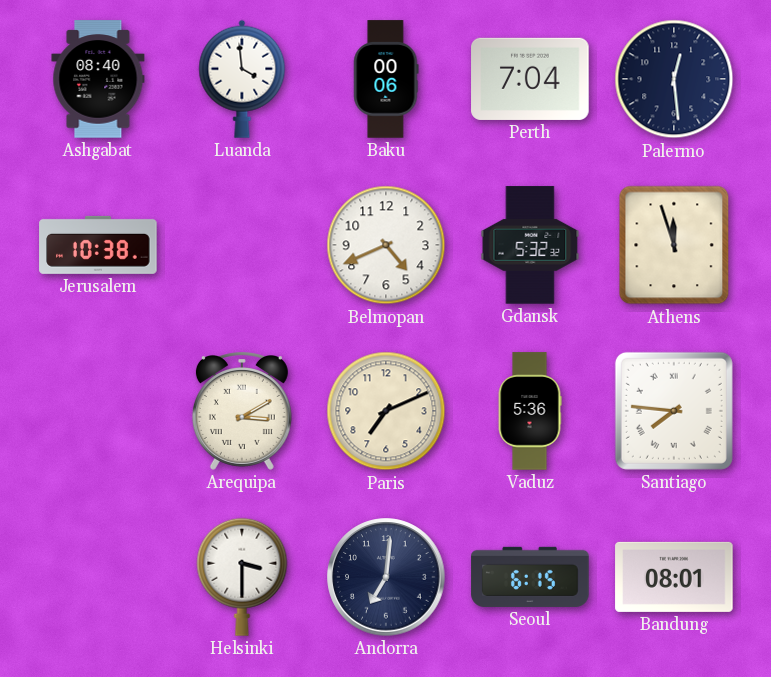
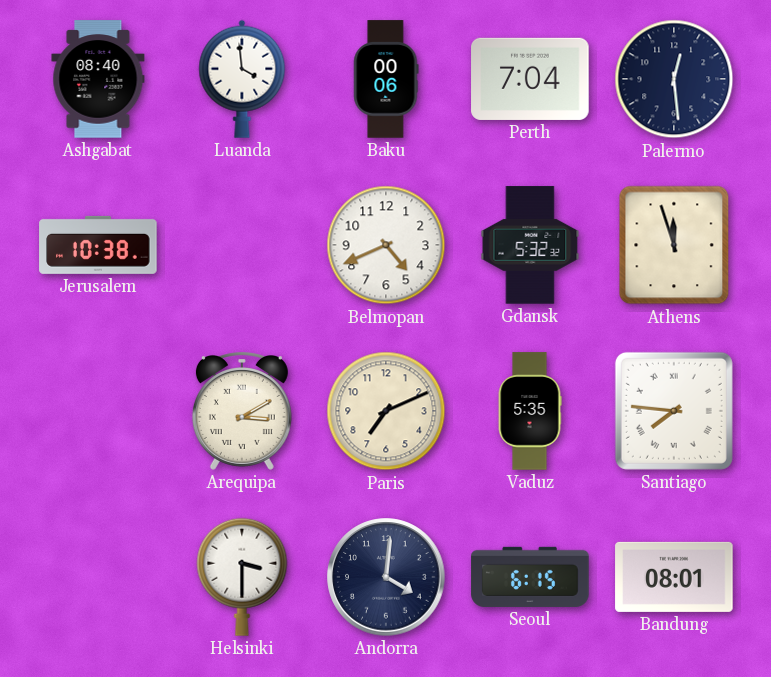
Vaduz: 5:36 -> 5:35 (530, 411)
Andorra: 7:01 -> 4:01 (386, 577)
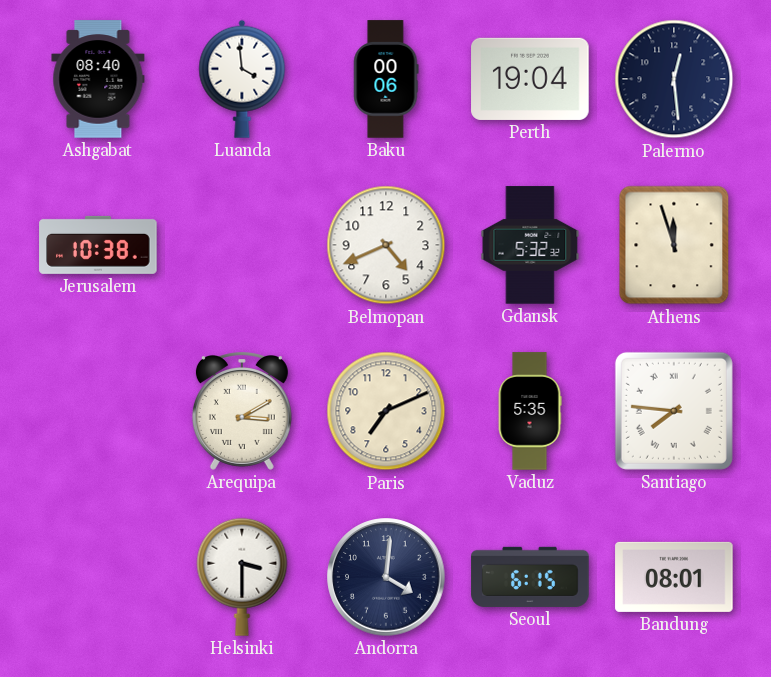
Perth: 7:04 -> 19:04 (530, 79)
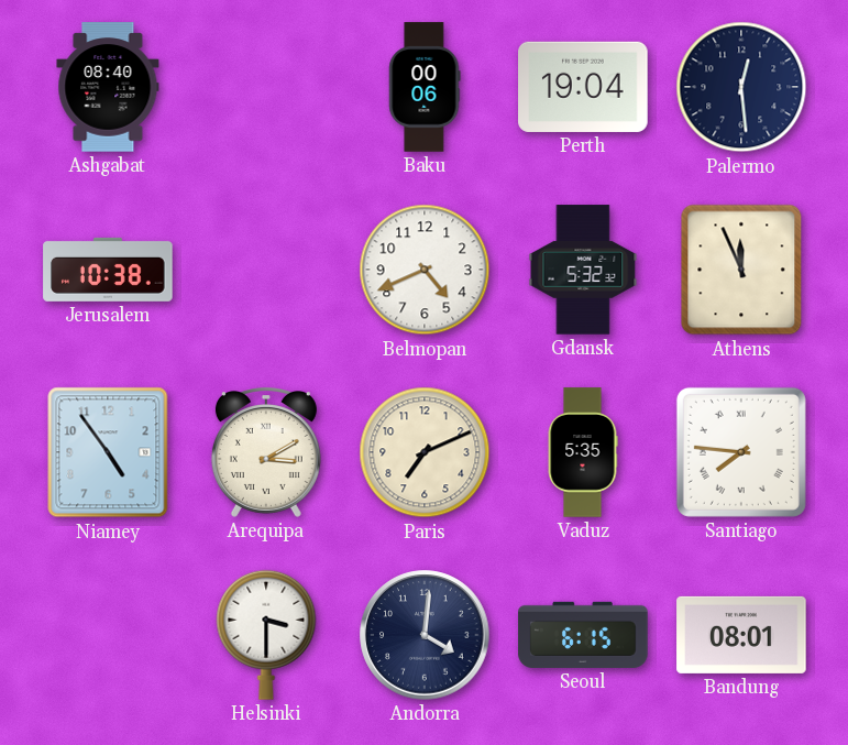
Luanda: 3:59 -> none (242, 79)
Athens: 11:57 -> 11:56 (741, 270)
Niamey: none -> 4:54 (108, 452)
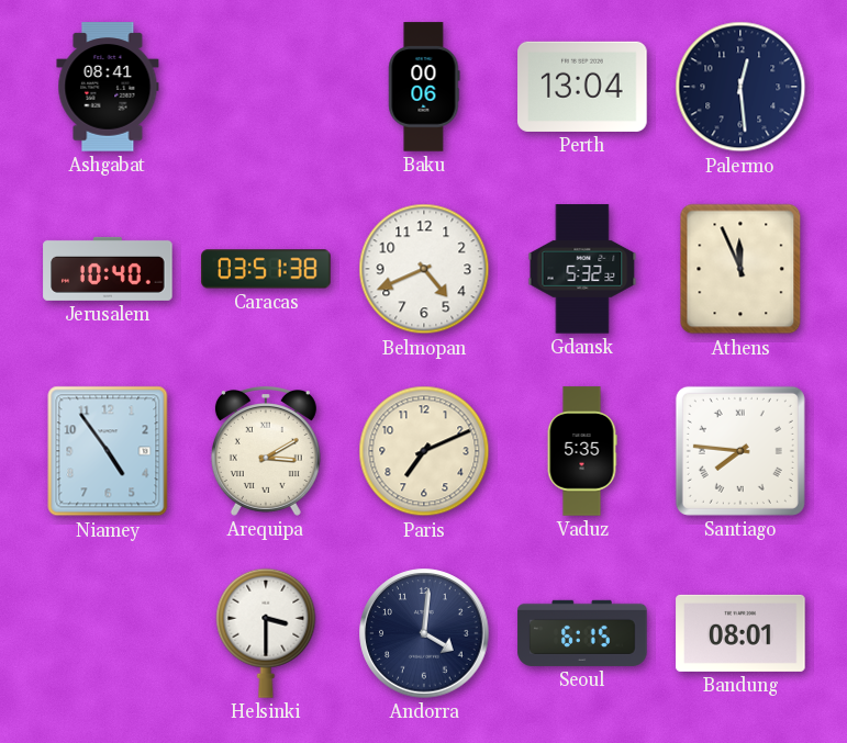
Ashgabat: 08:40 -> 08:41 (108, 87)
Perth: 19:04 -> 13:04 (582, 87)
Jerusalem: 10:38 -> 10:40 (108, 269)
Caracas: none -> 03:51 (266, 269)
